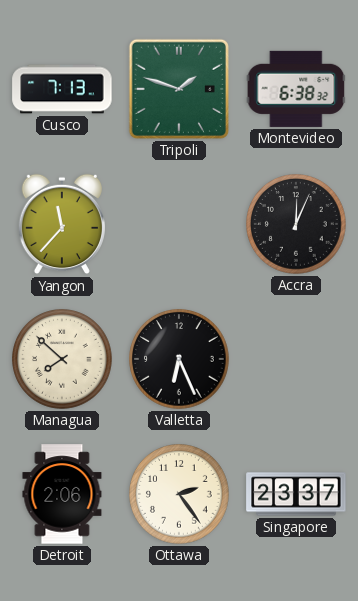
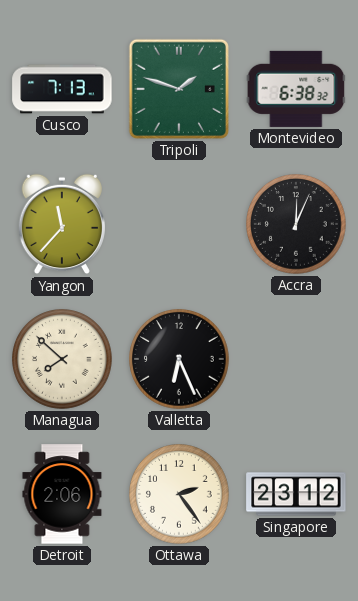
Singapore: 23:37 -> 23:12 (296, 494)
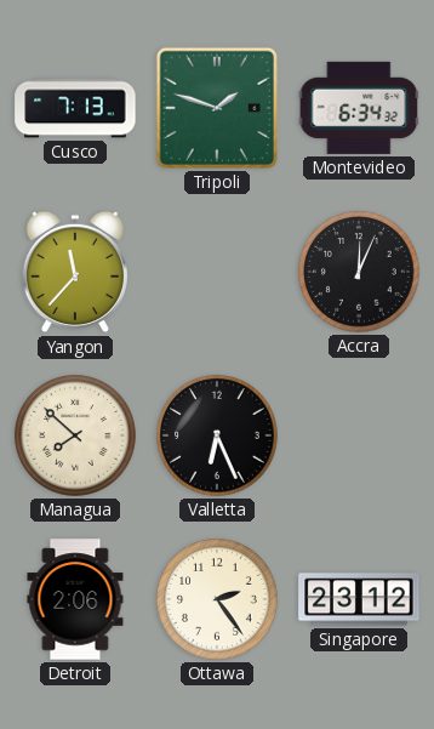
Montevideo: 6:38 -> 6:34 (359, 108)
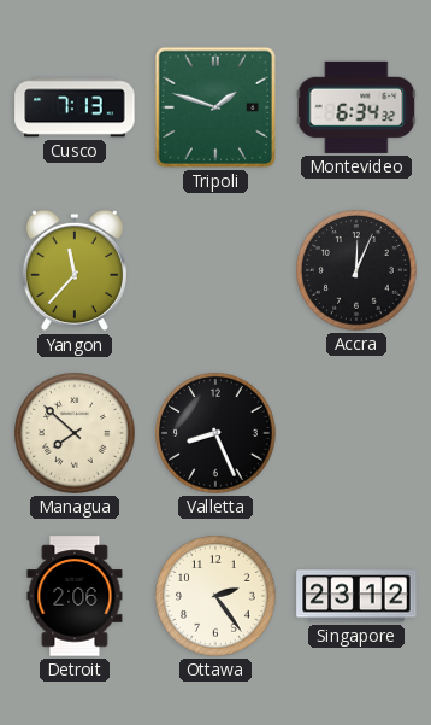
Valletta: 6:26 -> 8:26 (215, 433)
